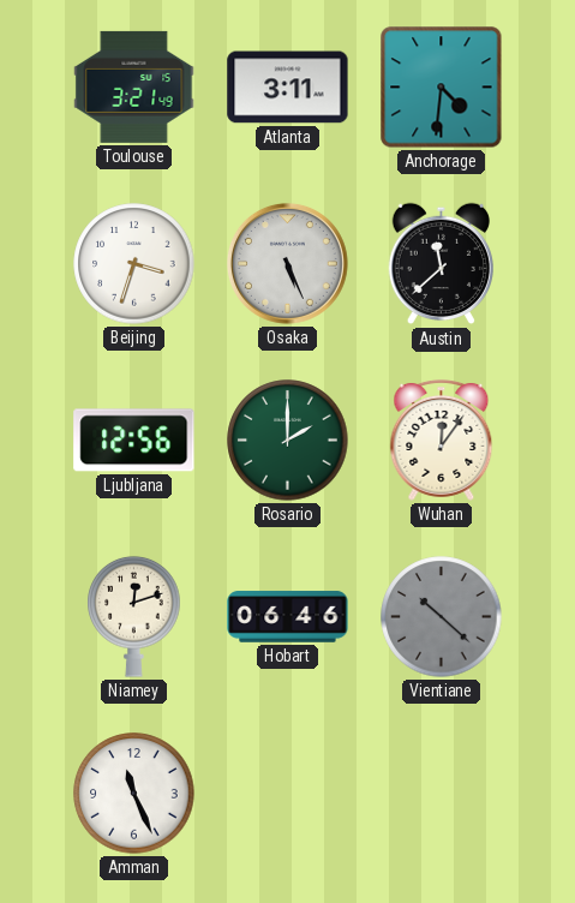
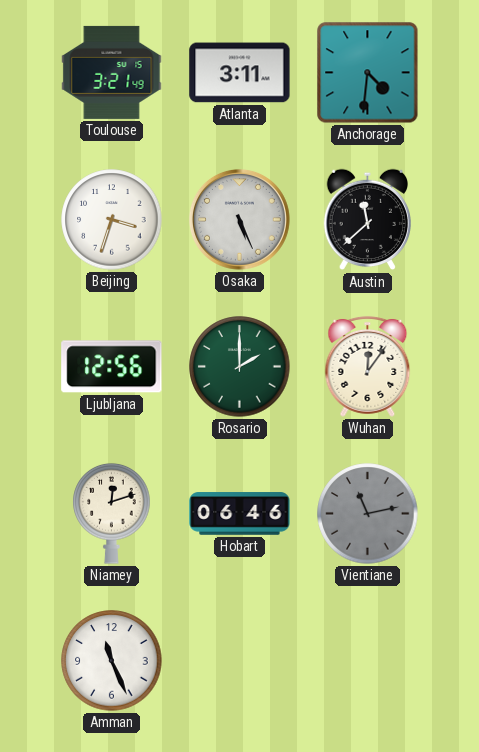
Vientiane: 10:22 -> 11:13 (368, 514)
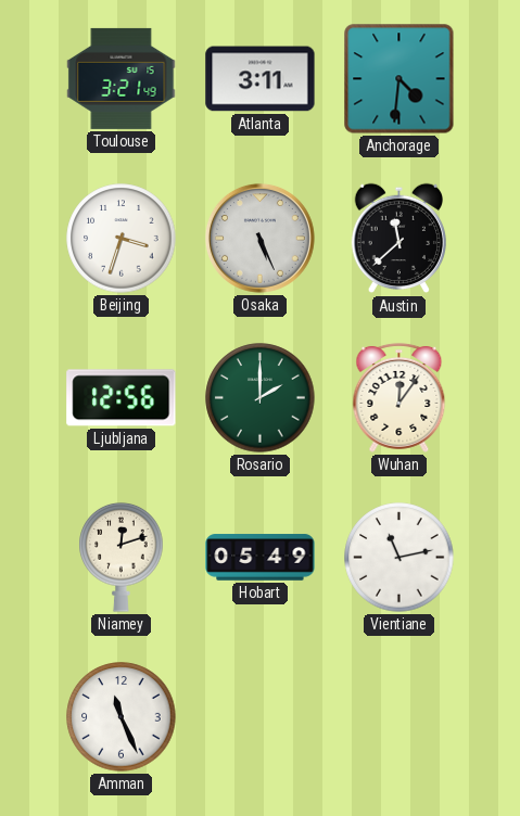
Hobart: 06:46 -> 05:49 (261, 558)
Vientiane dial: grey -> white (399, 558)
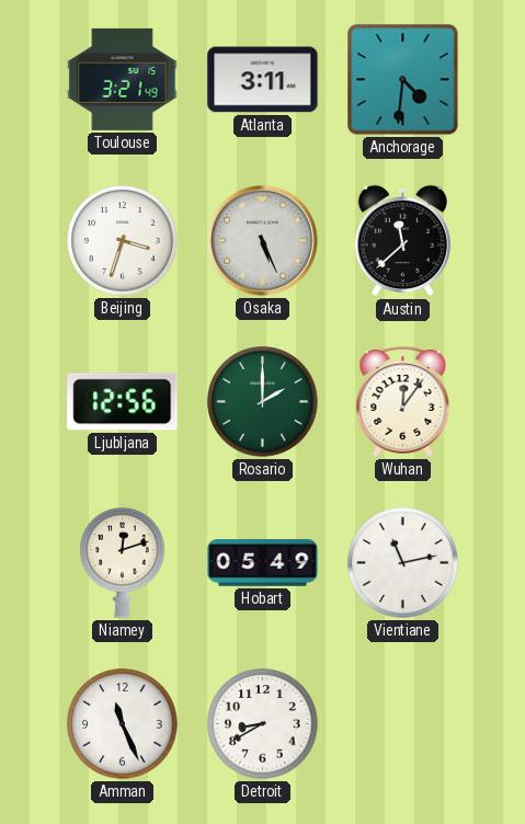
Detroit: none -> 8:40 (263, 724)
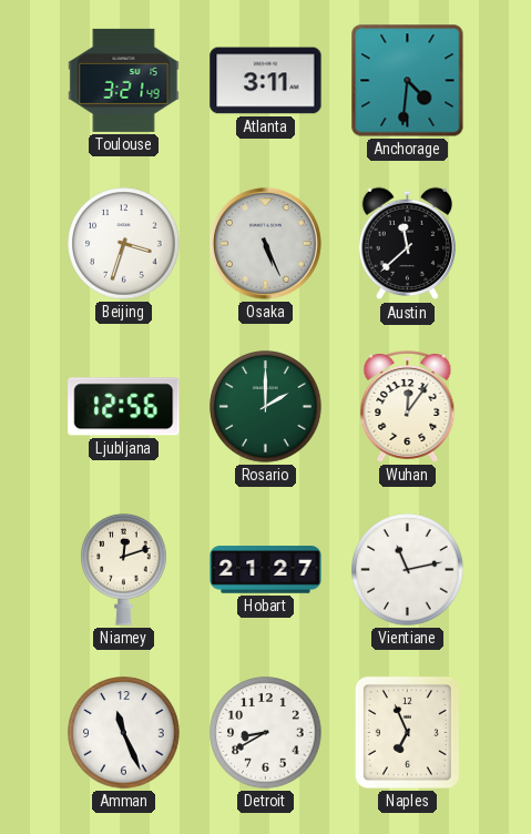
Hobart: 05:49 -> 21:27 (266, 570)
Naples: none -> 6:56 (407, 732)
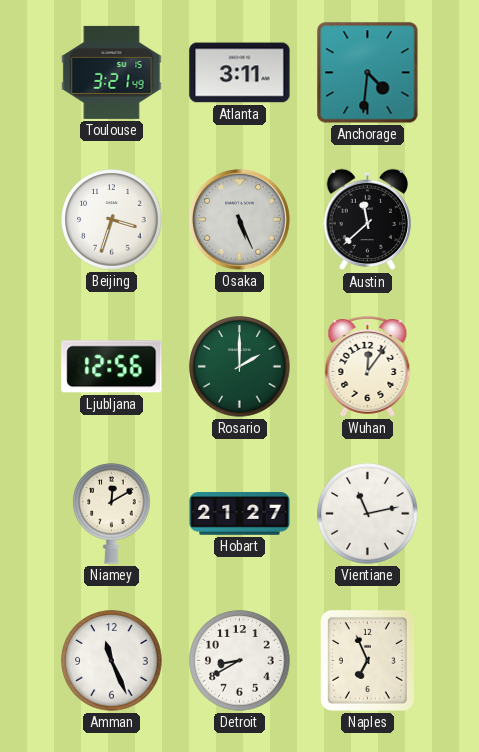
Niamey: 12:12 -> 12:10 (112, 513)
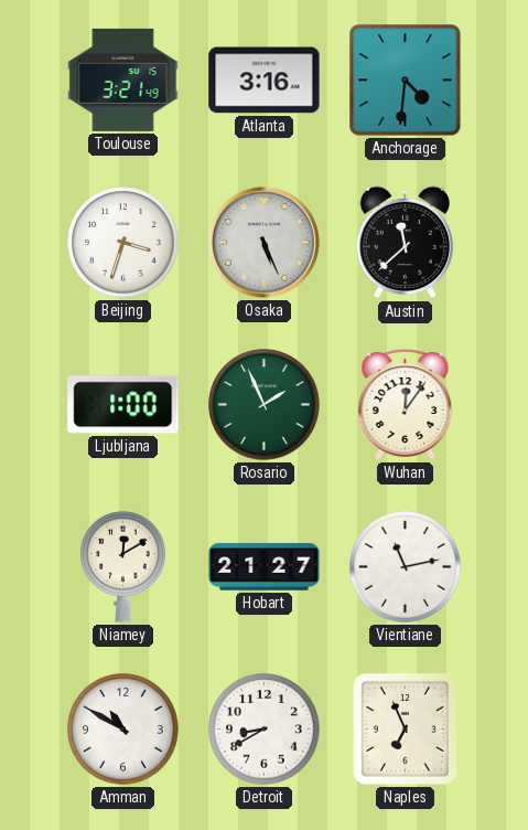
Atlanta: 3:11 -> 3:16 (265, 81)
Ljubljana: 12:56 -> 1:00 (123, 405)
Rosario: 2:00 -> 1:56 (265, 405)
Amman: 11:26 -> 10:50 (123, 730)
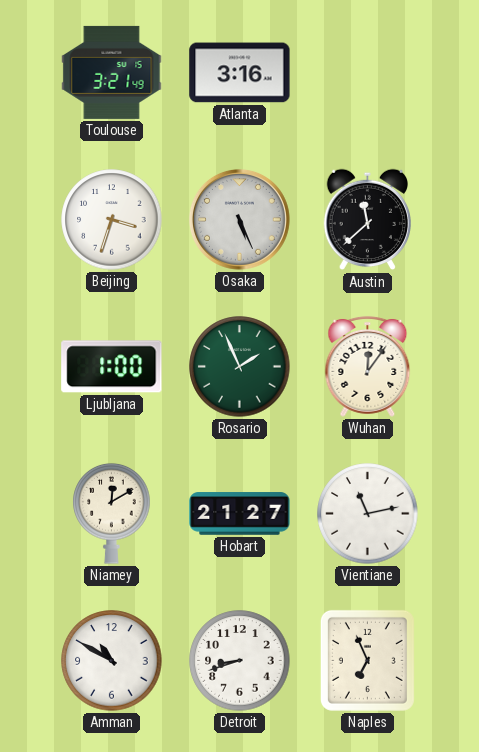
Anchorage: 4:31 -> none (406, 81)
Detroit: 8:40 -> 8:42 (240, 661)
